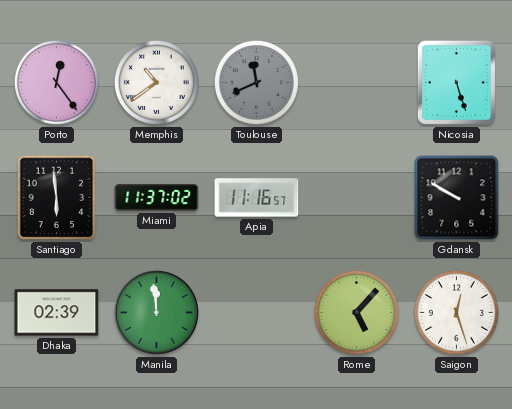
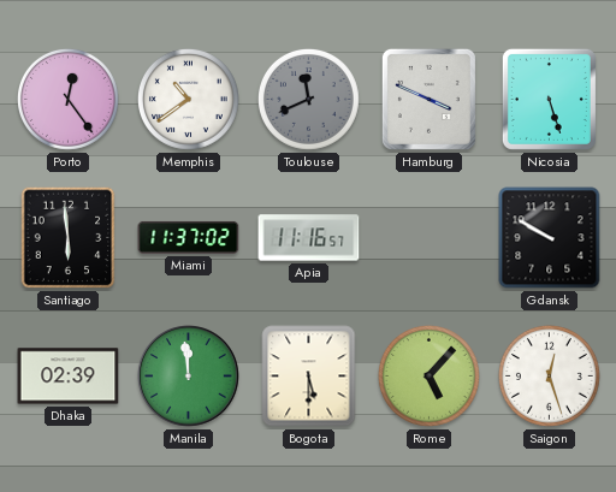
Hamburg: none -> 3:49 (428, 99)
Bogota: none -> 5:30 (309, 377)
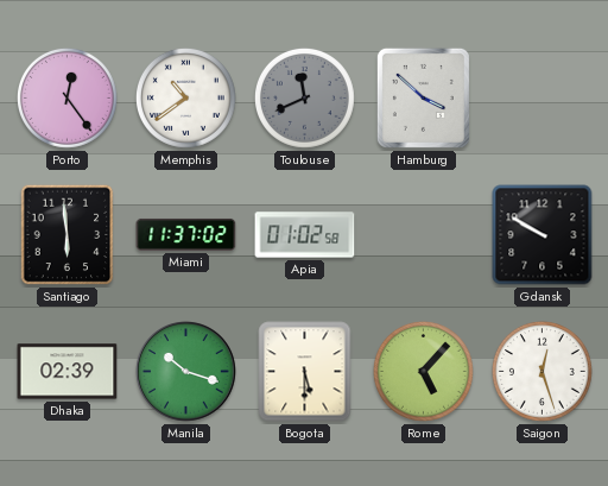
Hamburg: 3:49 -> 3:52 (423, 97)
Nicosia: 5:27 -> none (549, 99)
Apia: 11:16 -> 01:02 (305, 235)
Manila: 11:59 -> 10:18 (186, 372)
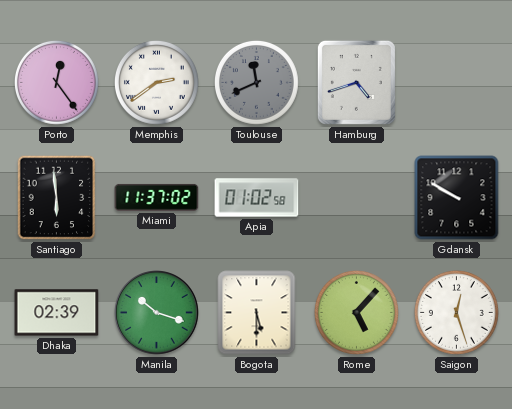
Memphis: 10:39 -> 2:39 (156, 82)
Hamburg: 3:52 -> 4:42 (356, 82)
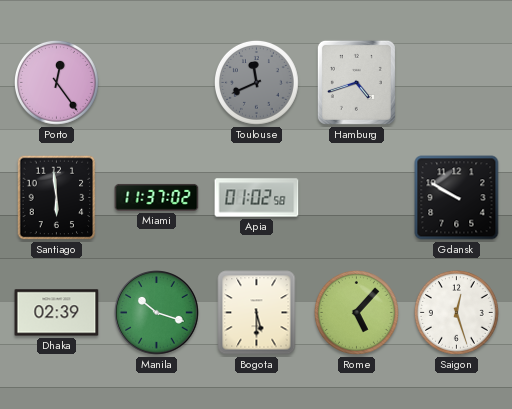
Memphis: 2:39 -> none (156, 82)
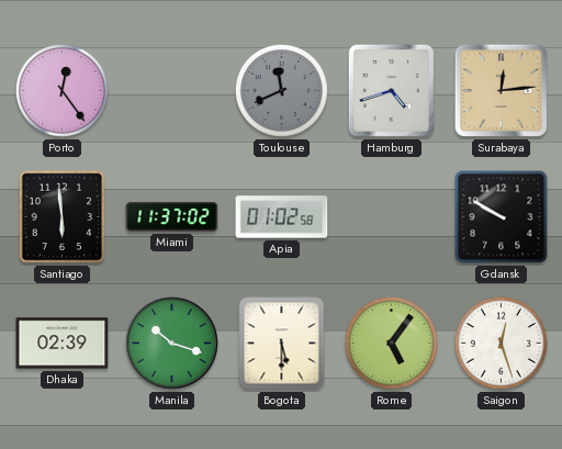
Surabaya: none -> 12:14 (502, 91)
Rome: 5:07 -> 5:06 (391, 343)
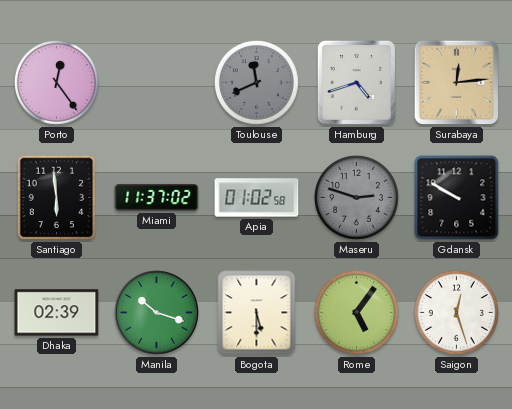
Maseru: none -> 2:48 (356, 197)
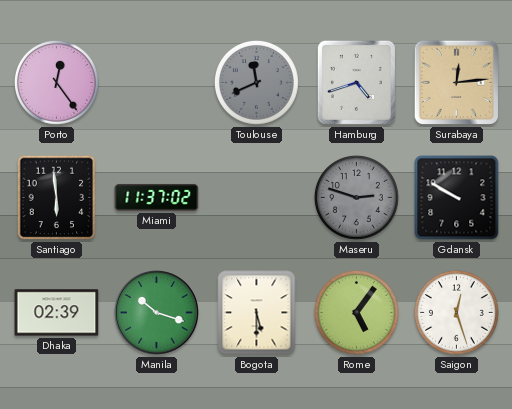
Apia: 01:02 -> none (257, 198)
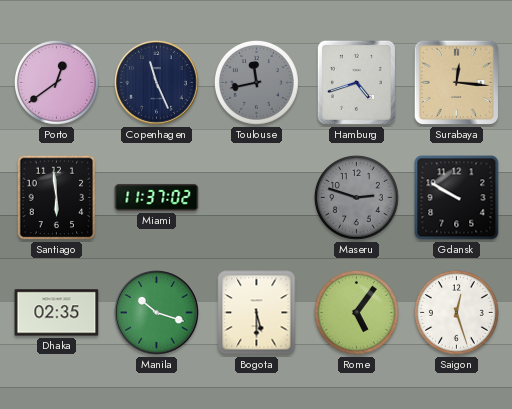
Porto: 12:24 -> 12:39 (56, 82)
Copenhagen: none -> 11:26 (157, 83)
Toulouse: 11:41 -> 11:43 (256, 82)
Surabaya: 12:14 -> 12:16 (457, 83)
Dhaka: 02:39 -> 02:35 (57, 313)
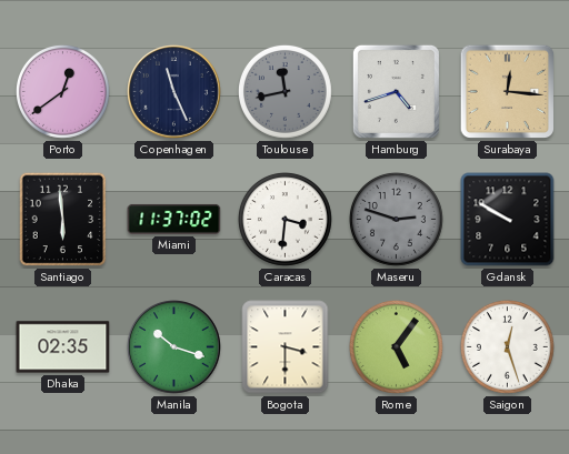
Caracas: none -> 3:31 (284, 219)
Bogota: 5:30 -> 3:30 (286, 347)
